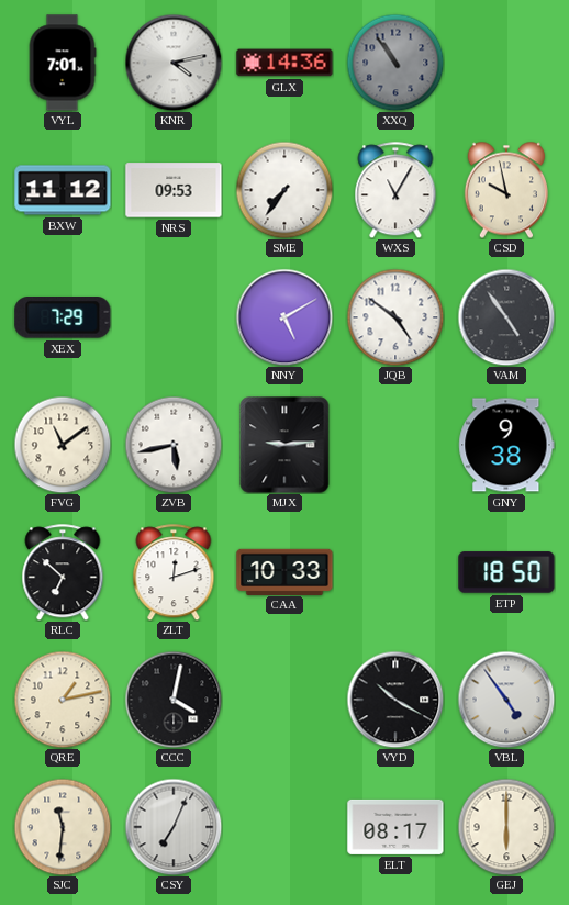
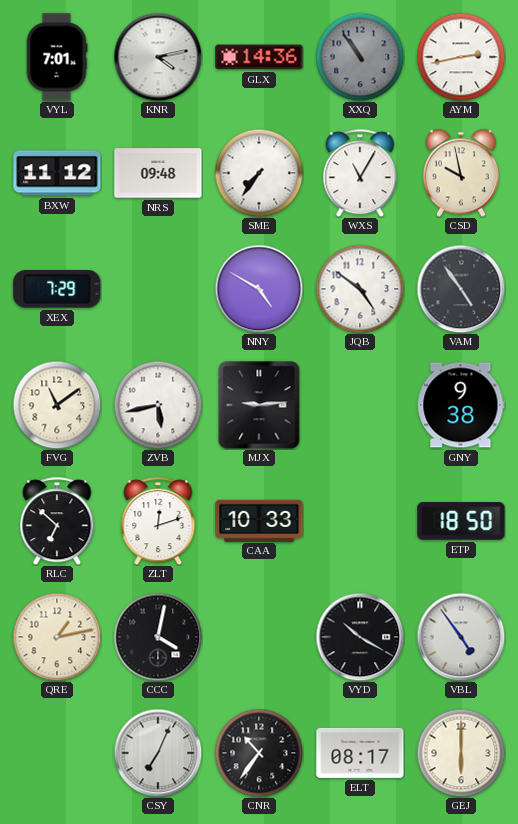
AYM: none -> 2:43 (461, 57)
NRS: 09:53 -> 09:48 (158, 173)
NNY: 5:10 -> 4:50 (259, 289)
SJC: 11:31 -> none (63, 827)
CNR: none -> 10:36 (259, 753)
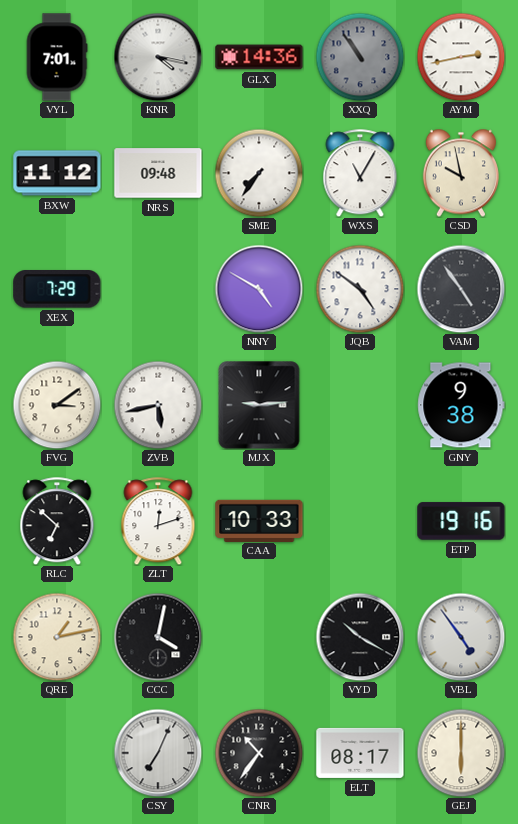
KNR: 4:13 -> 4:17 (158, 57)
FVG: 11:09 -> 3:09 (57, 405)
ETP: 18:50 -> 19:16 (461, 521)
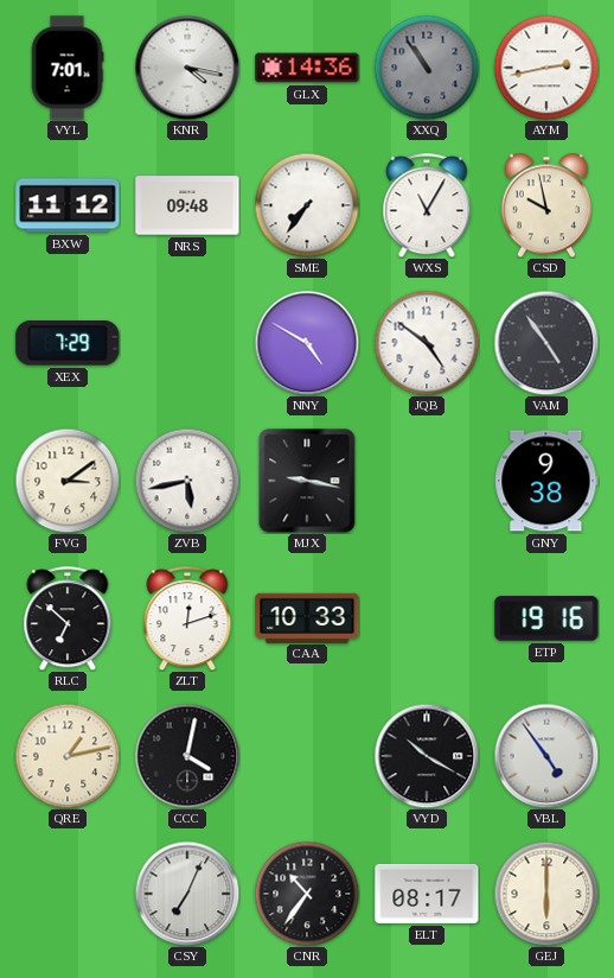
MJX: 9:14 -> 9:17 (307, 481)
